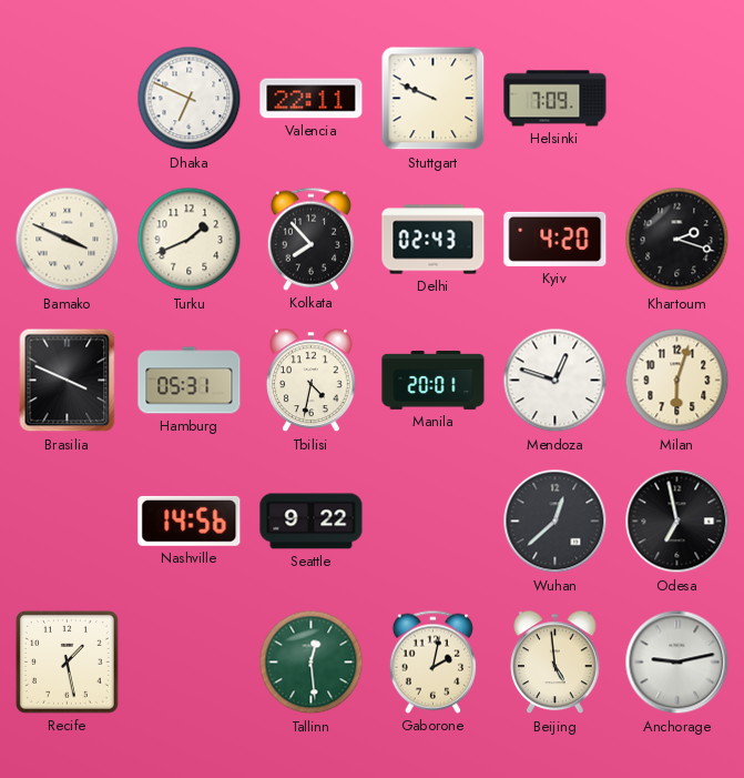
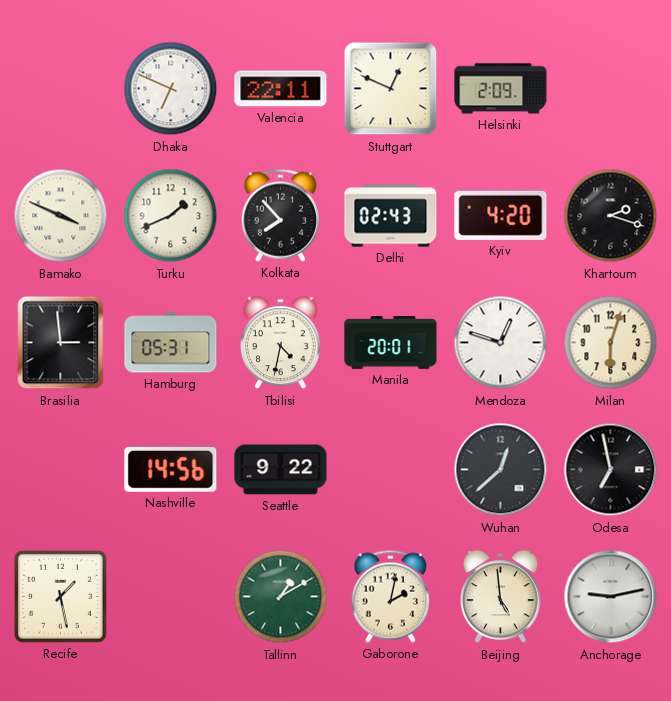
Stuttgart: 9:49 -> 12:49 (391, 89)
Helsinki: 7:09 -> 2:09 (501, 89)
Brasilia: 3:49 -> 2:59 (61, 343)
Tallinn: 12:29 -> 1:10 (281, 597)
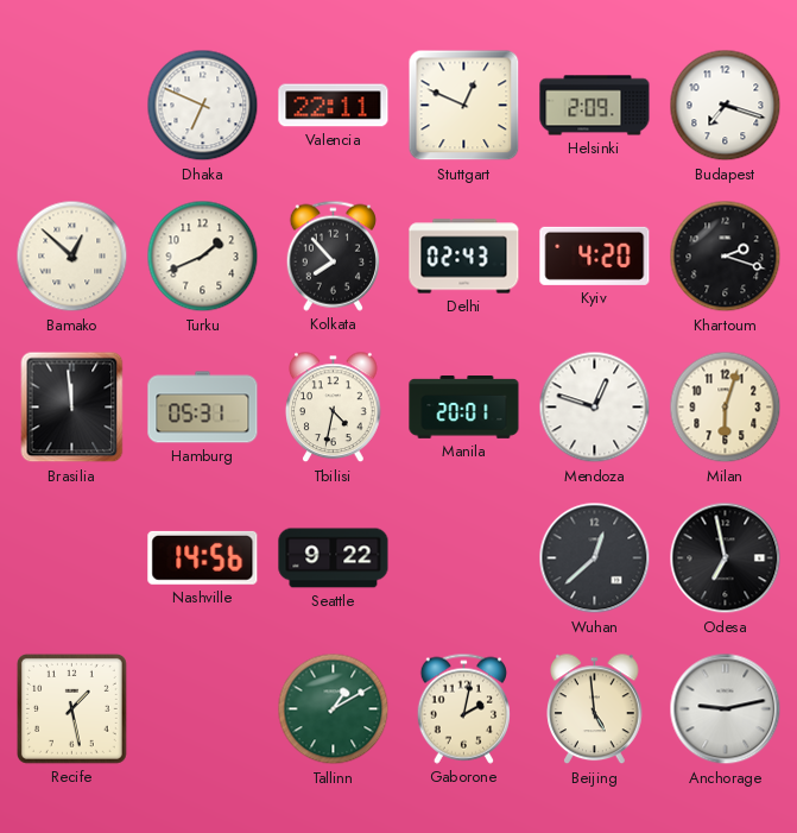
Budapest: none -> 7:18 (726, 106)
Bamako: 3:49 -> 12:52 (72, 257)
Brasilia: 2:59 -> 11:59 (72, 408)
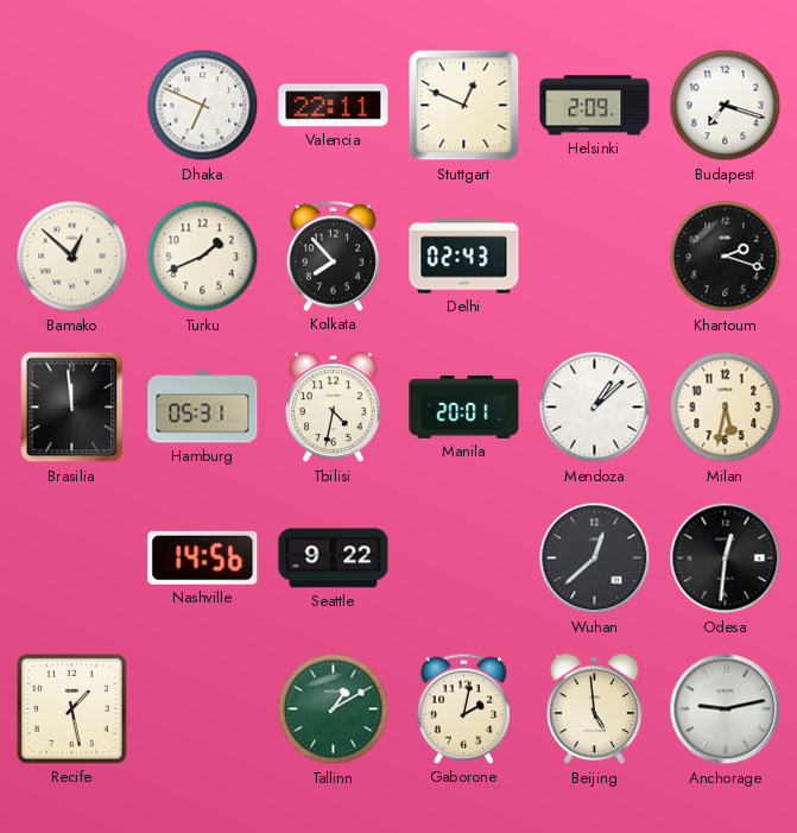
Kyiv: 4:20 -> none (595, 255)
Mendoza: 12:48 -> 1:08 (595, 408)
Milan: 6:03 -> 5:32 (726, 408)
Odesa: 6:58 -> 12:31 (726, 559)
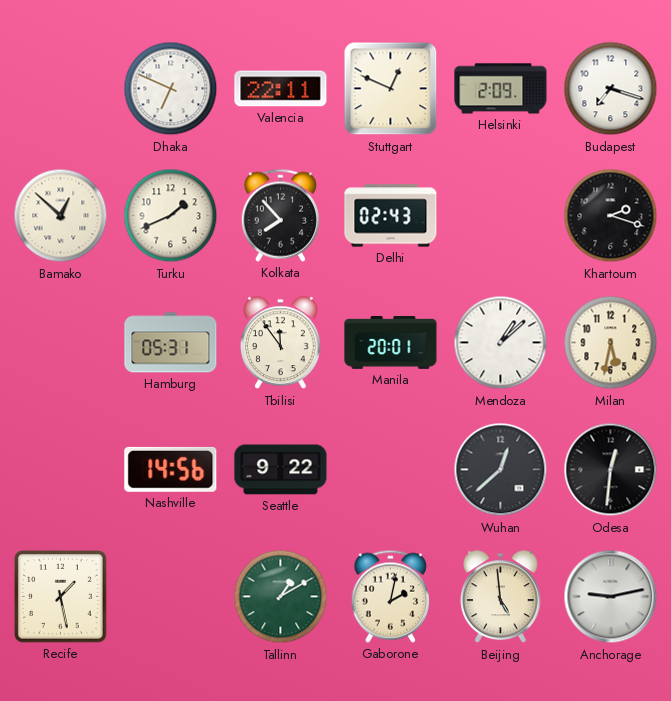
Brasilia: 11:59 -> none (72, 408)
Tbilisi: 4:32 -> 11:54 (281, 343)
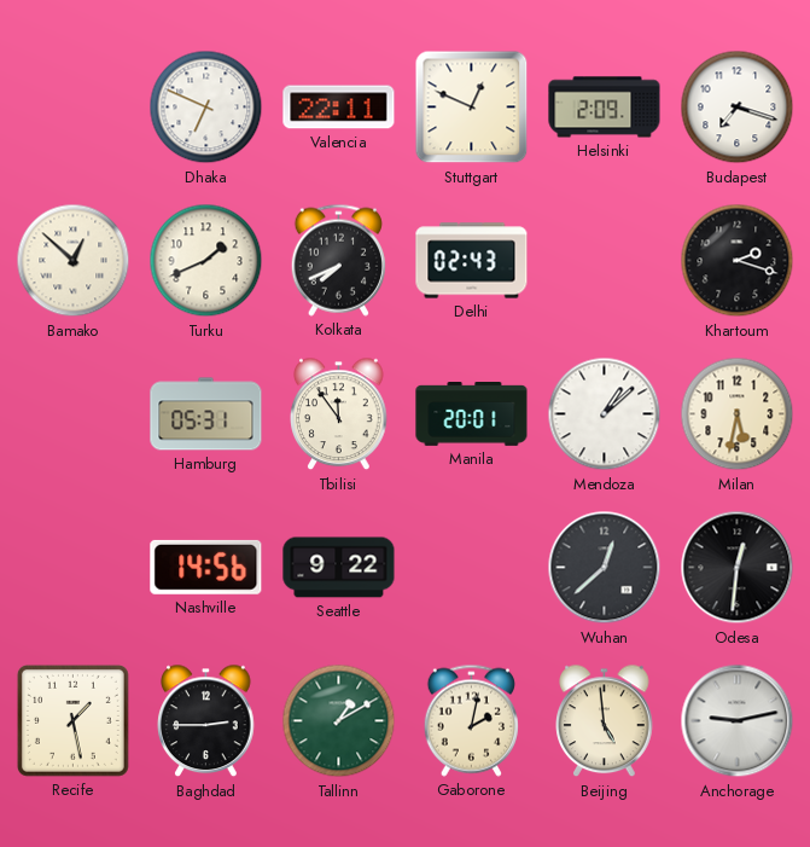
Kolkata: 7:53 -> 7:41 (338, 260)
Baghdad: none -> 2:45 (206, 721)
